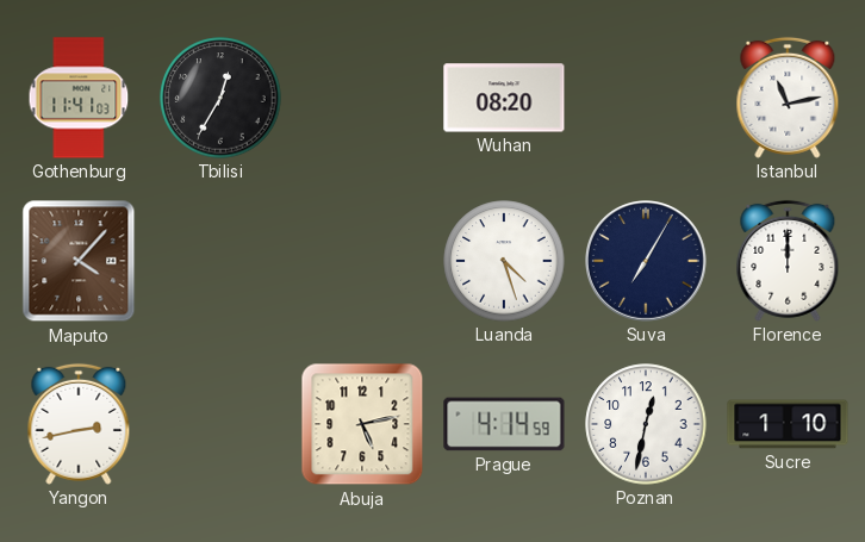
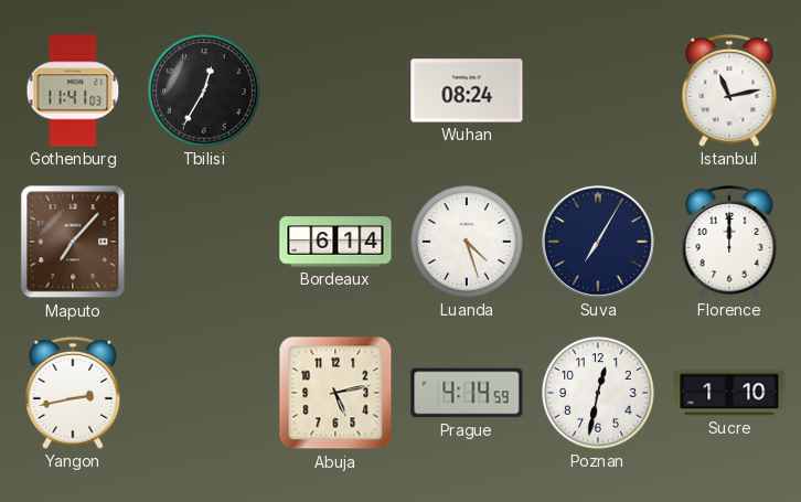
Wuhan: 08:20 -> 08:24 (467, 90)
Maputo: 4:07 -> 7:07 (73, 242)
Bordeaux: none -> 6:14 (335, 242)
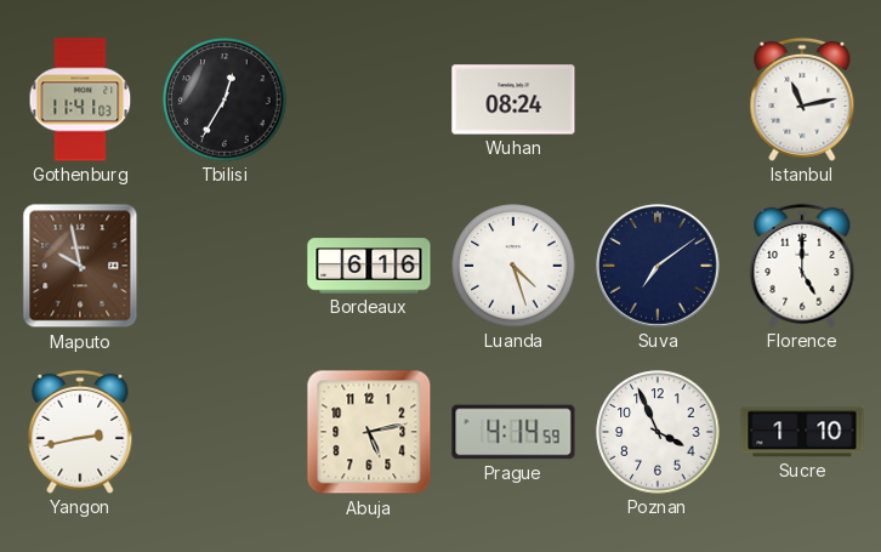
Maputo: 7:07 -> 9:58 (80, 266)
Bordeaux: 6:14 -> 6:16 (369, 266)
Suva: 7:05 -> 7:09 (659, 267)
Florence: 12:00 -> 5:00 (802, 266)
Poznan: 12:32 -> 3:56 (658, 432)
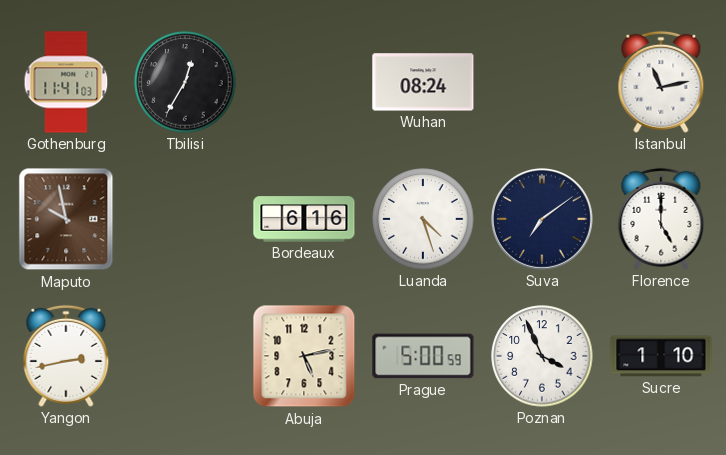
Prague: 4:14 -> 5:00 (423, 356)
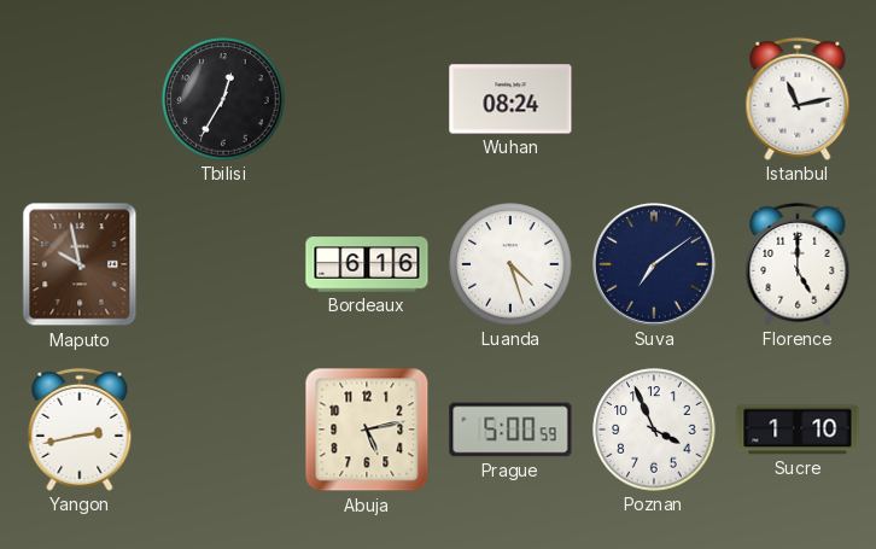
Gothenburg: 11:41 -> none (66, 82)
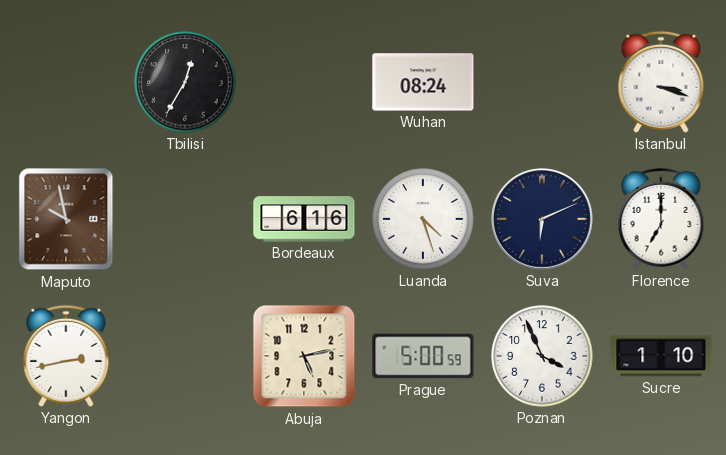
Istanbul: 11:13 -> 3:18 (661, 82)
Suva: 7:09 -> 6:11 (543, 220)
Florence: 5:00 -> 7:00 (661, 219)
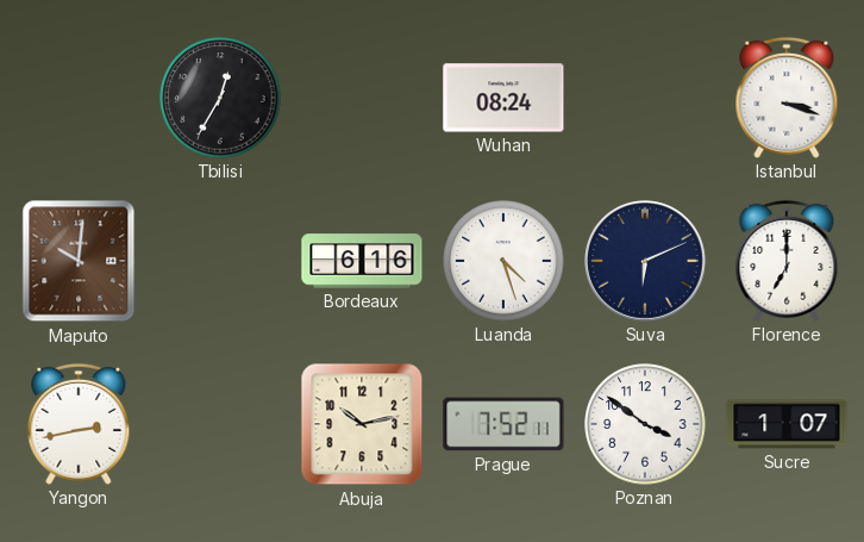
Maputo: 9:58 -> 10:01 (79, 261)
Abuja: 5:13 -> 10:13 (362, 424)
Prague: 5:00 -> 7:52 (503, 424)
Poznan: 3:56 -> 3:51 (645, 424)
Sucre: 1:10 -> 1:07 (787, 424)
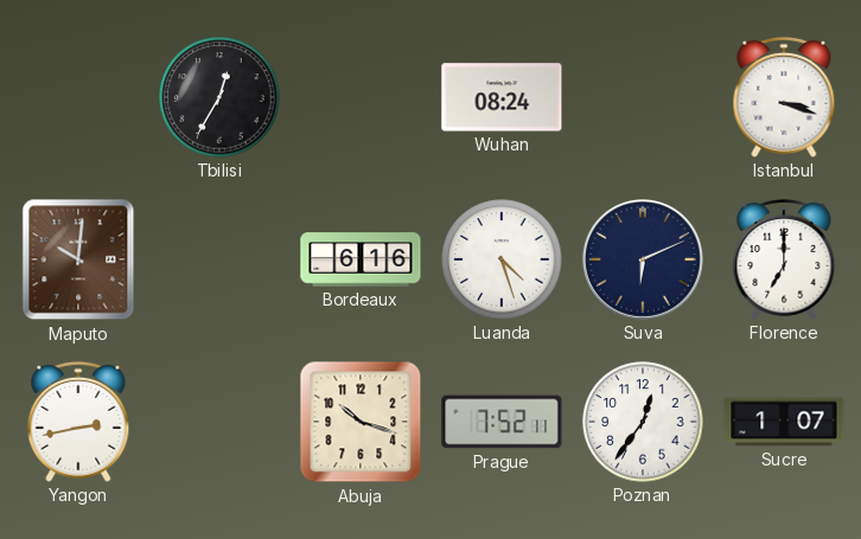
Abuja: 10:13 -> 10:18 (361, 422)
Poznan: 3:51 -> 12:36 (643, 422)
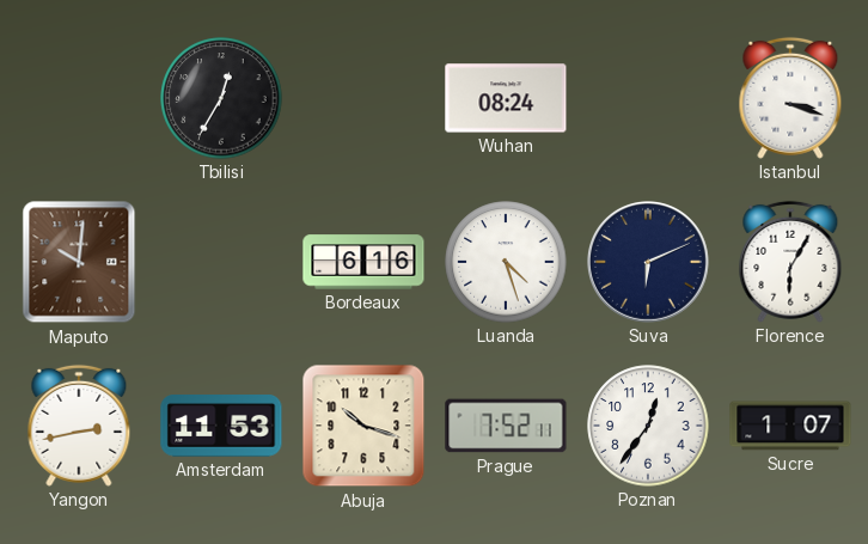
Florence: 7:00 -> 6:05 (790, 262)
Amsterdam: none -> 11:53 (221, 426)
